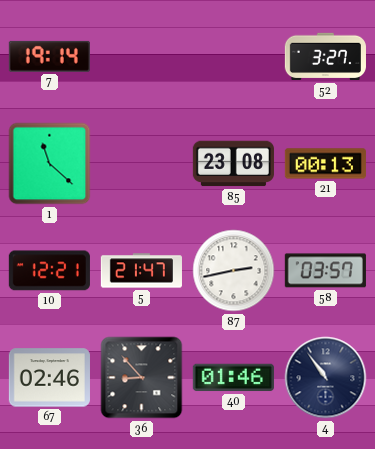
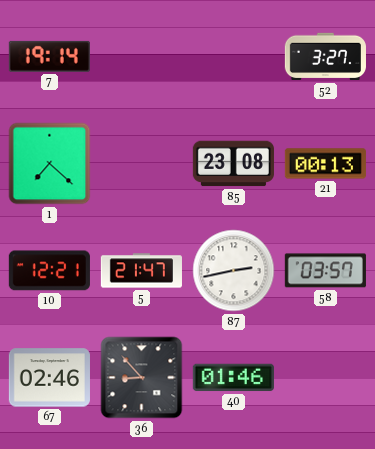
1: 11:22 -> 7:22 (50, 164)
4: 10:54 -> none (326, 378)
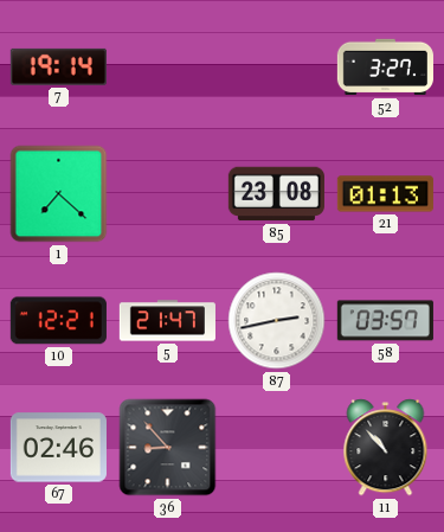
21: 00:13 -> 01:13 (385, 194)
40: 01:46 -> none (233, 378)
11: none -> 10:53 (386, 448)
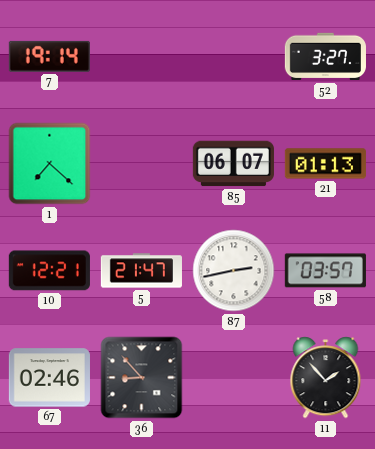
85: 23:08 -> 06:07 (233, 164)
11: 10:53 -> 1:53 (326, 378)
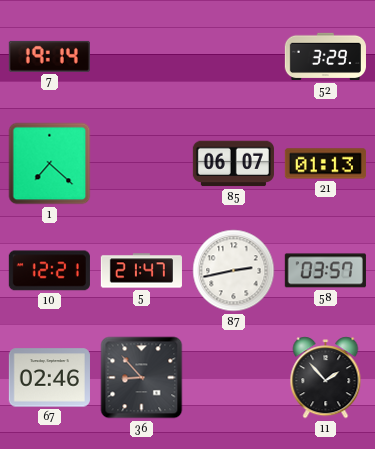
52: 3:27 -> 3:29 (325, 57)
